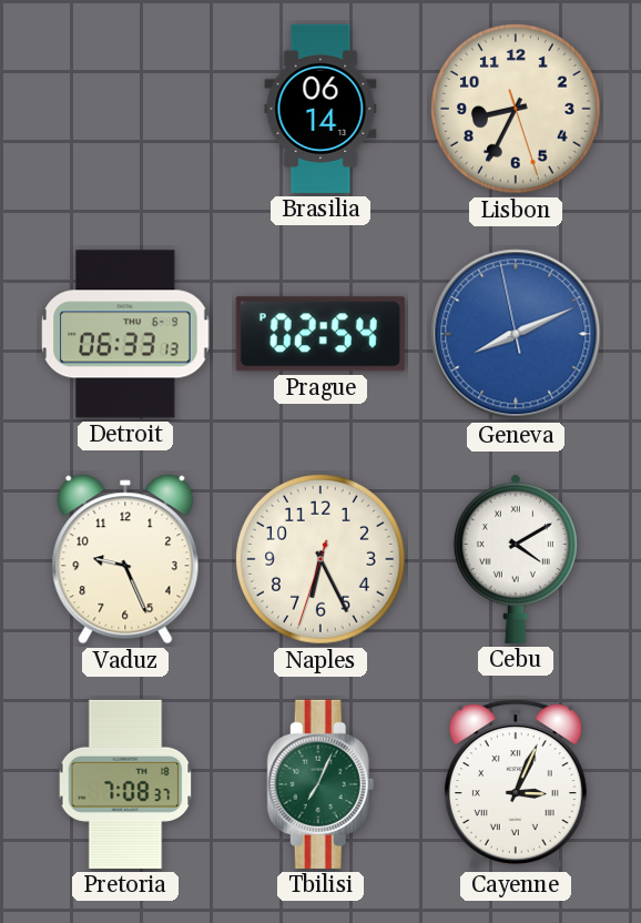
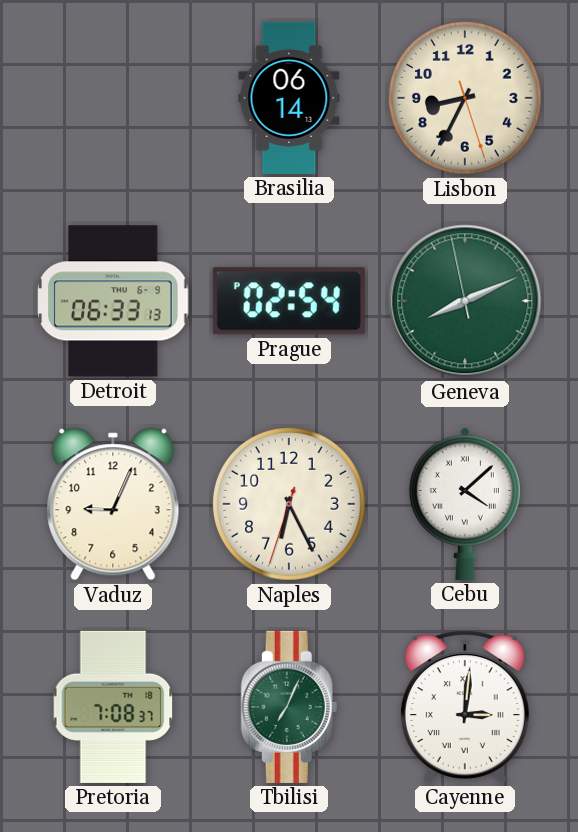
Geneva dial: blue -> green (465, 301)
Vaduz: 9:26 -> 9:04 (113, 504)
Cebu: 4:10 -> 4:08 (465, 503)
Cayenne: 3:04 -> 3:01 (465, 707)
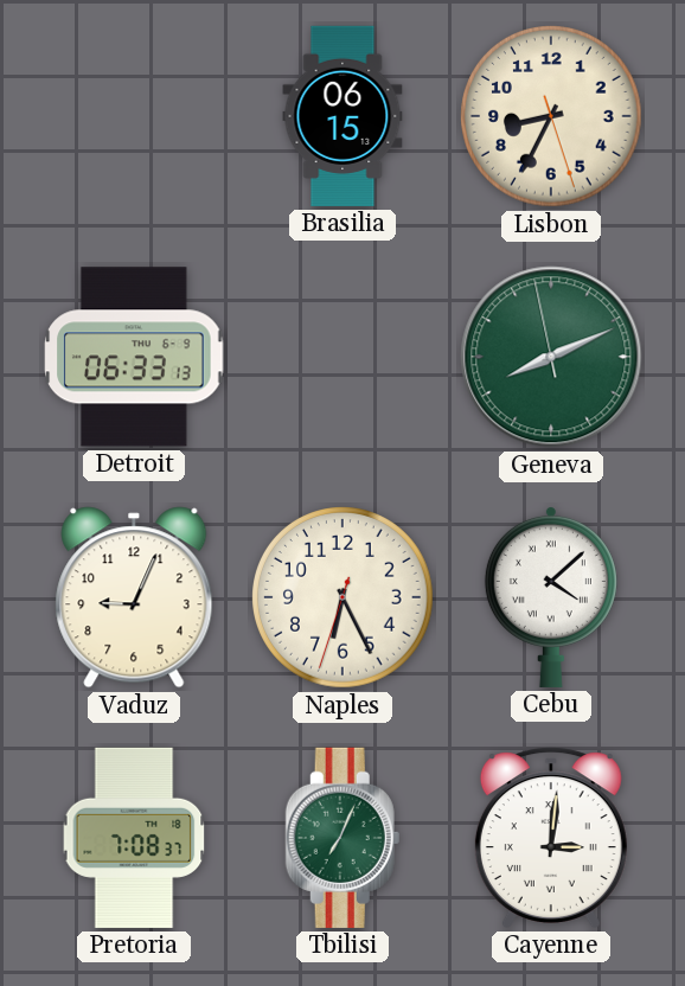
Brasilia: 06:14 -> 06:15 (342, 116)
Prague: 02:54 -> none (289, 301)
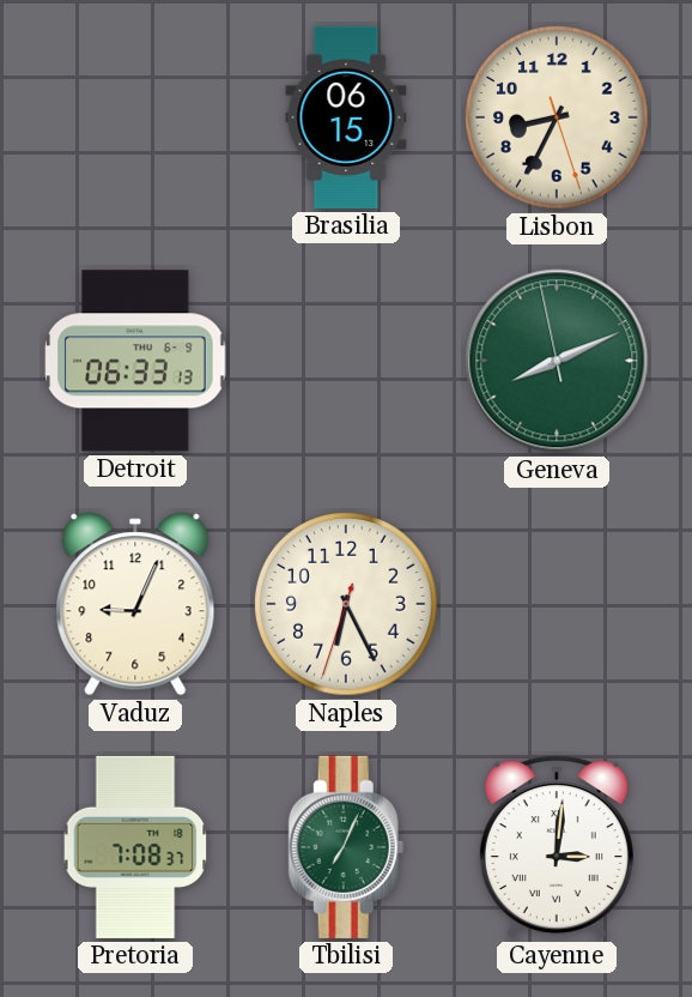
Cebu: 4:08 -> none (551, 596)
